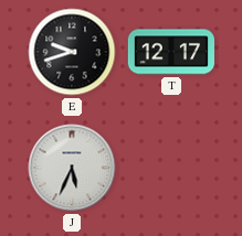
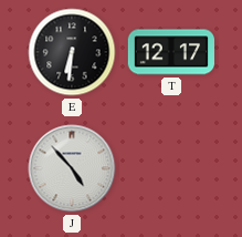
E: 9:42 -> 6:31 (72, 52)
J: 5:34 -> 4:53 (72, 168)
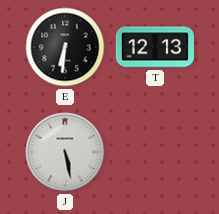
T: 12:17 -> 12:13 (154, 47)
J: 4:53 -> 5:28 (65, 152)
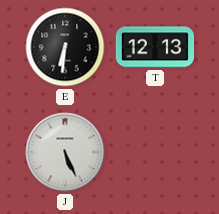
J: 5:28 -> 5:26 (65, 152)
